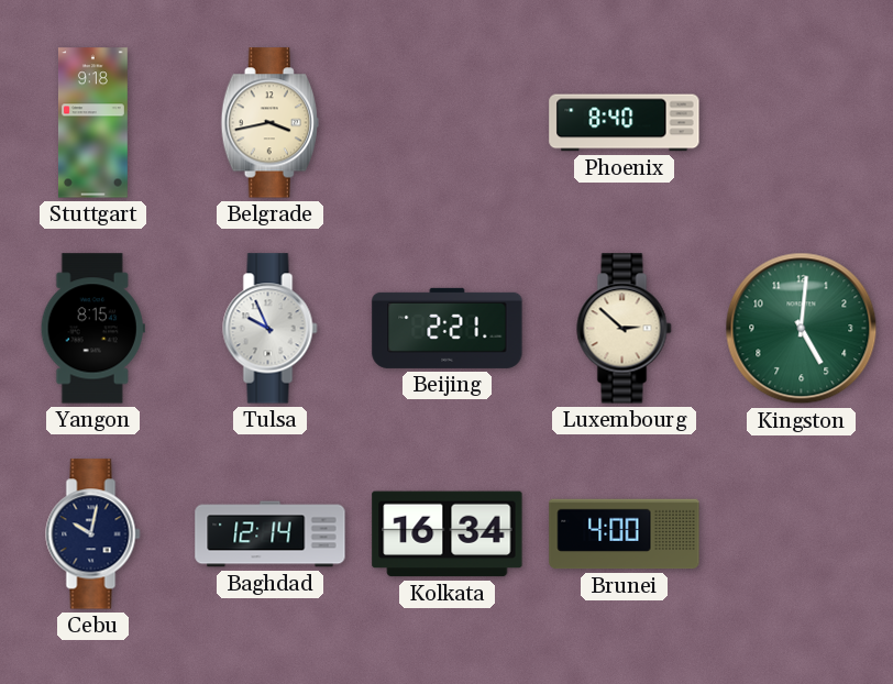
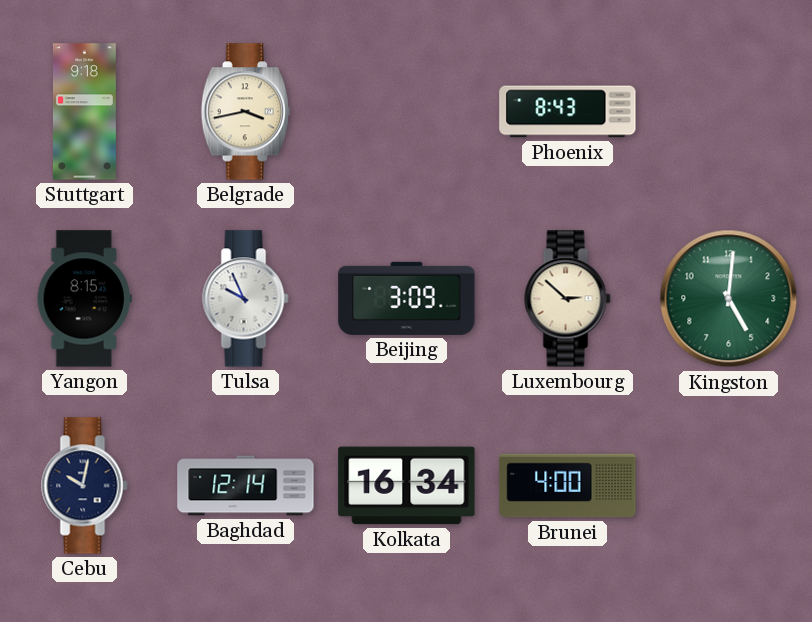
Phoenix: 8:40 -> 8:43 (568, 112)
Beijing: 2:21 -> 3:09 (407, 298)
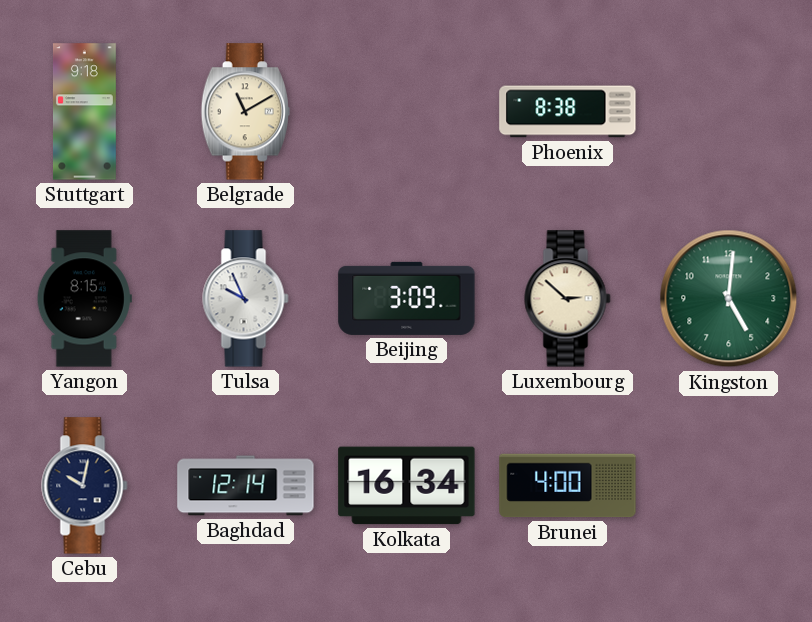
Belgrade: 3:43 -> 11:10 (245, 112)
Phoenix: 8:43 -> 8:38 (568, 112)
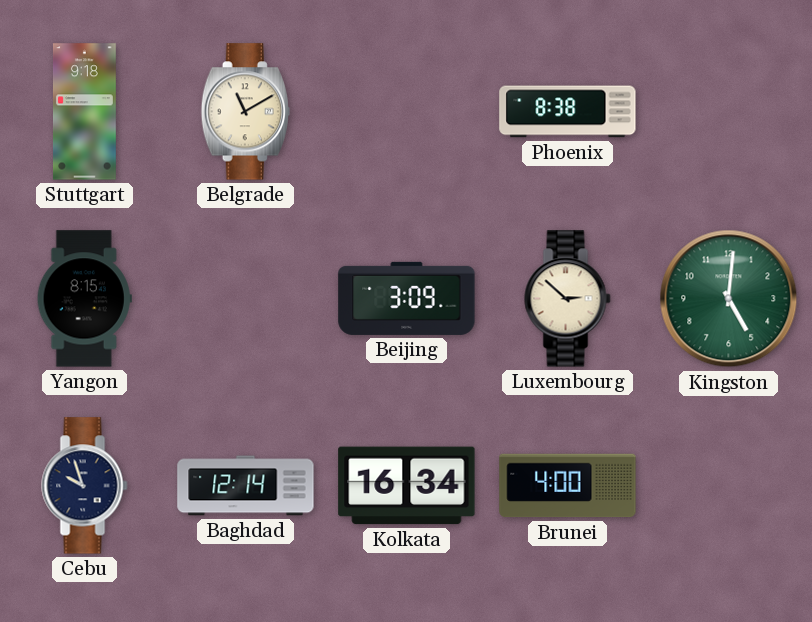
Tulsa: 9:56 -> none (246, 299)
Cebu: 10:02 -> 9:57 (85, 486)
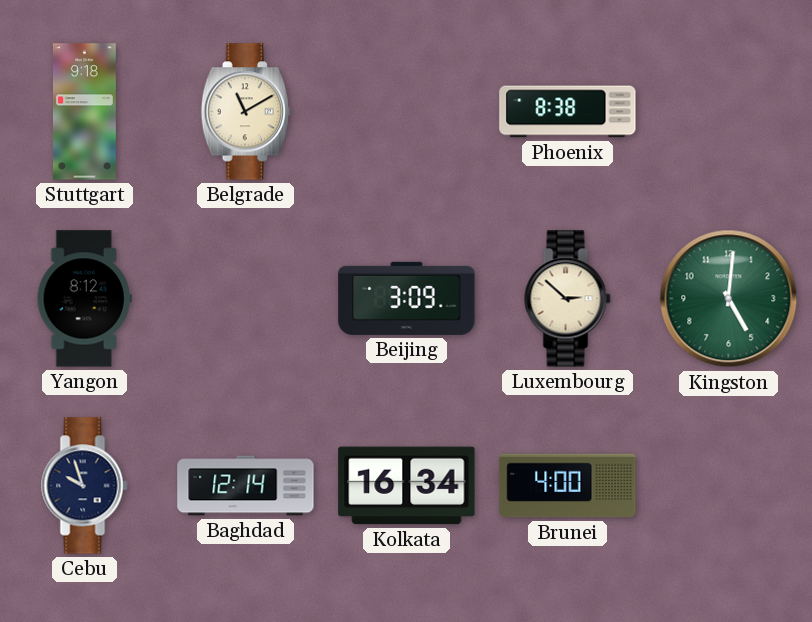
Yangon: 8:15 -> 8:12 (84, 299)
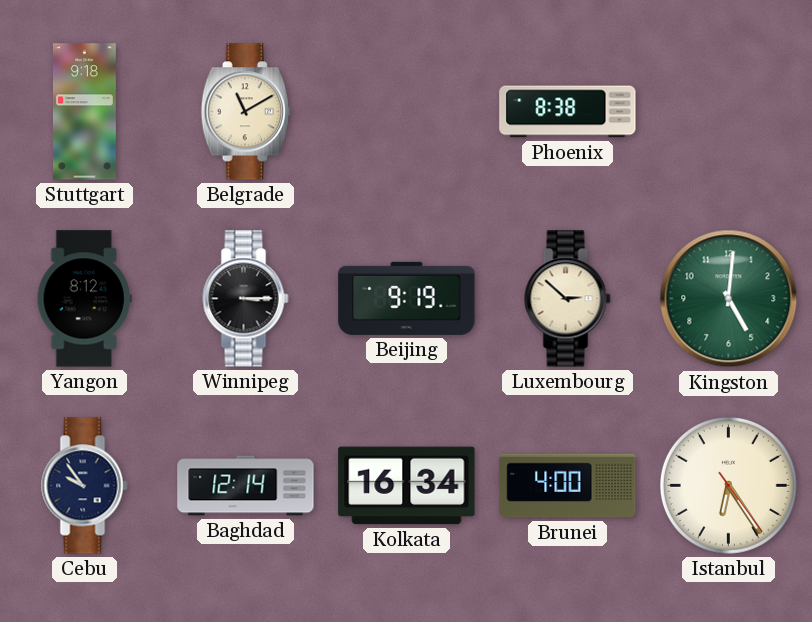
Winnipeg: none -> 3:15 (246, 299)
Beijing: 3:09 -> 9:19 (407, 298)
Cebu: 9:57 -> 9:54 (85, 486)
Istanbul: none -> 6:24 (728, 485)
